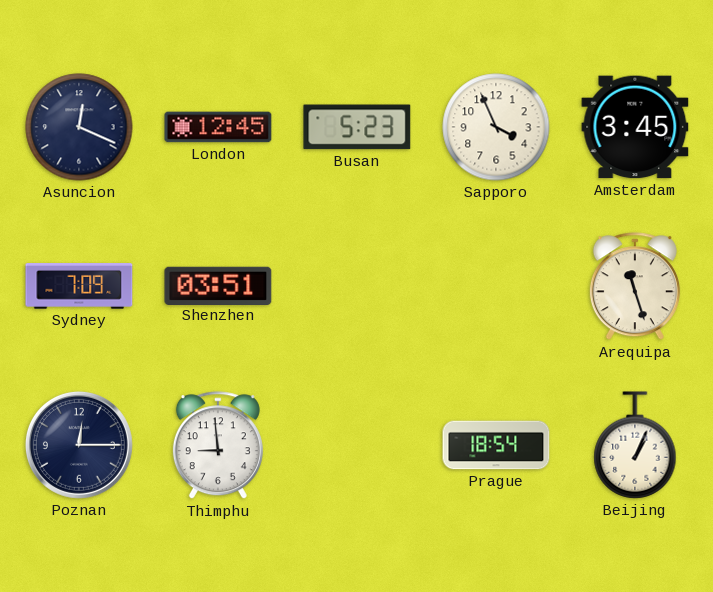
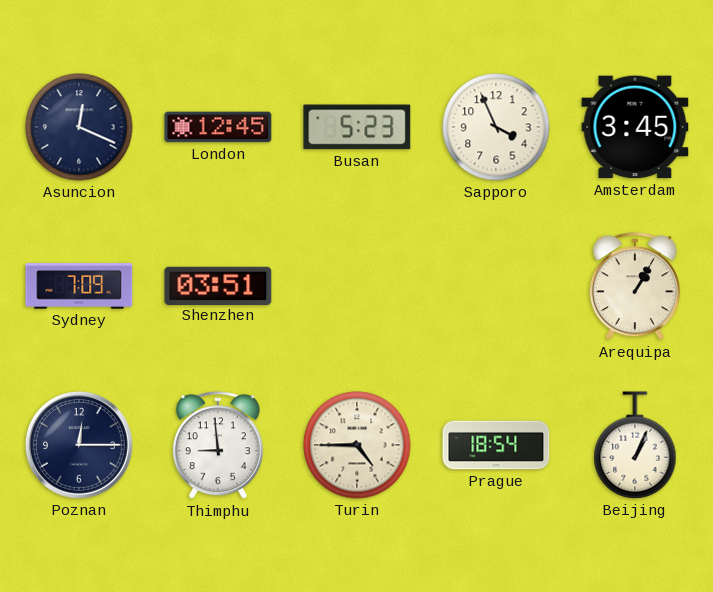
Arequipa: 11:27 -> 1:05 (635, 287)
Turin: none -> 4:45 (357, 445)
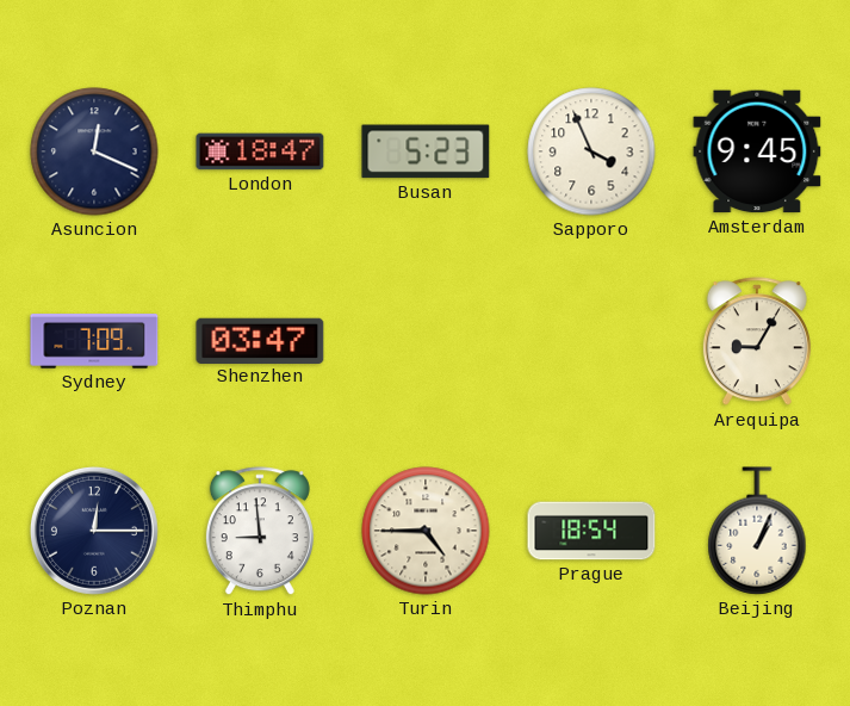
London: 12:45 -> 18:47 (260, 151)
Amsterdam: 3:45 -> 9:45 (757, 151)
Shenzhen: 03:51 -> 03:47 (260, 340)
Arequipa: 1:05 -> 9:05 (757, 342)
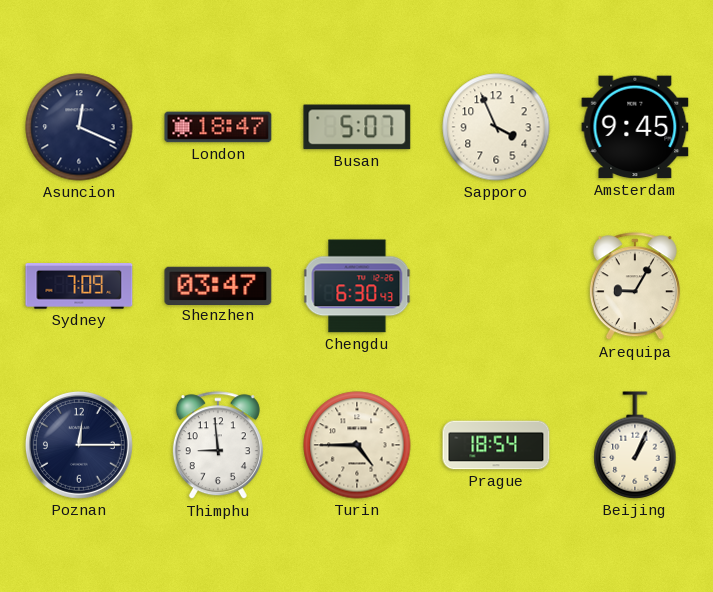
Busan: 5:23 -> 5:07 (357, 127)
Chengdu: none -> 6:30 (357, 286)
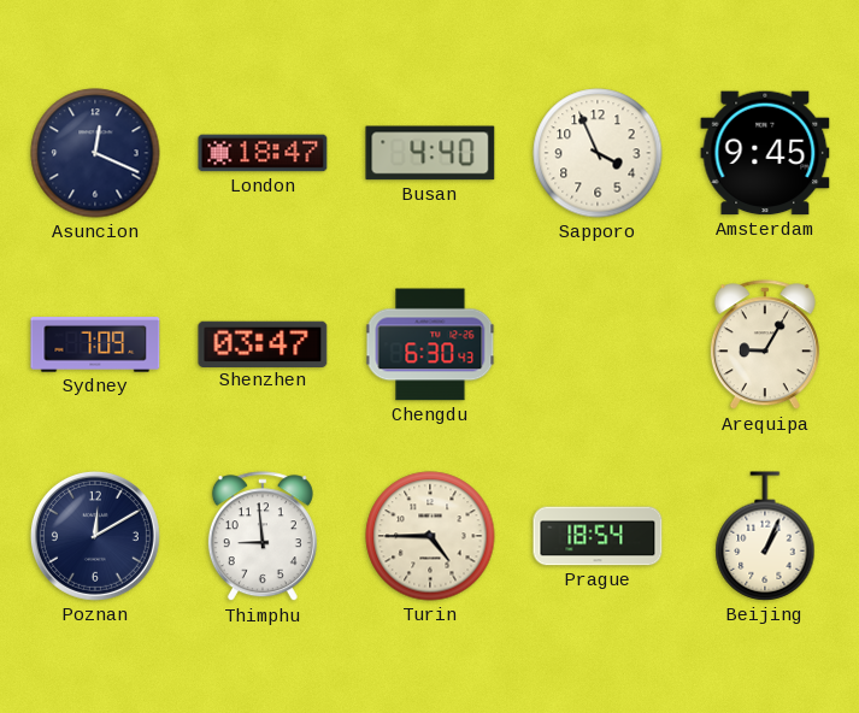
Busan: 5:07 -> 4:40 (430, 153)
Poznan: 12:15 -> 12:10 (95, 536)
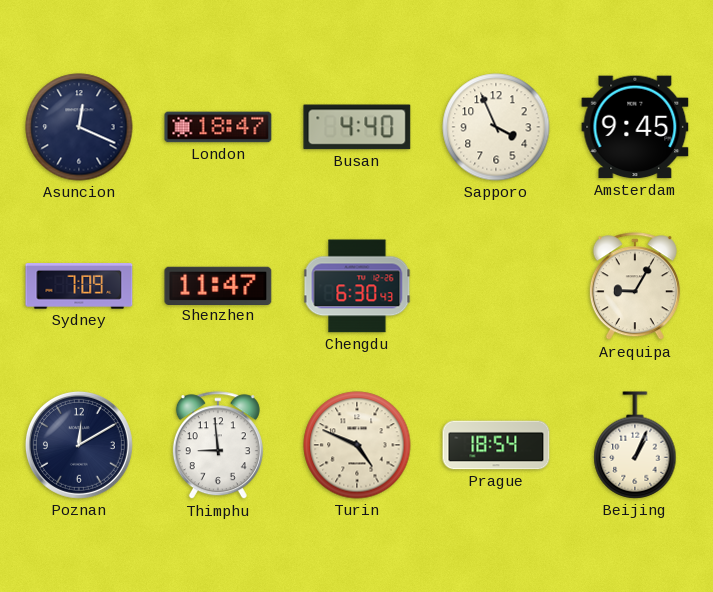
Shenzhen: 03:47 -> 11:47 (218, 285)
Turin: 4:45 -> 4:49 (357, 445)
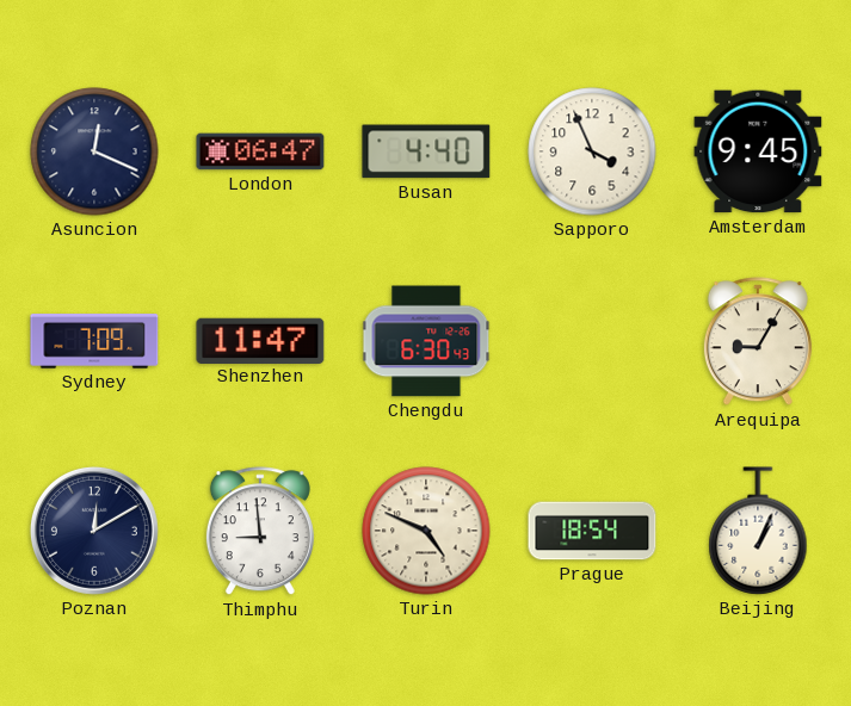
London: 18:47 -> 06:47 (260, 151)
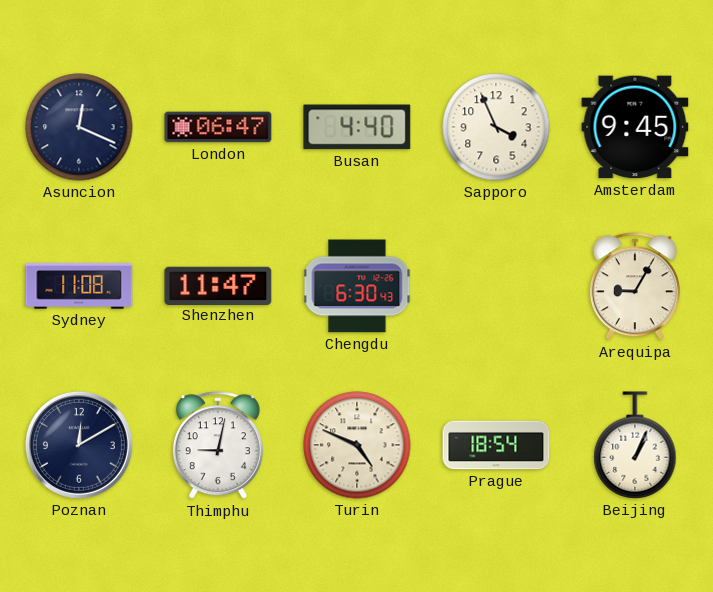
Sydney: 7:09 -> 11:08 (79, 286)
Thimphu: 8:59 -> 9:02 (218, 446)
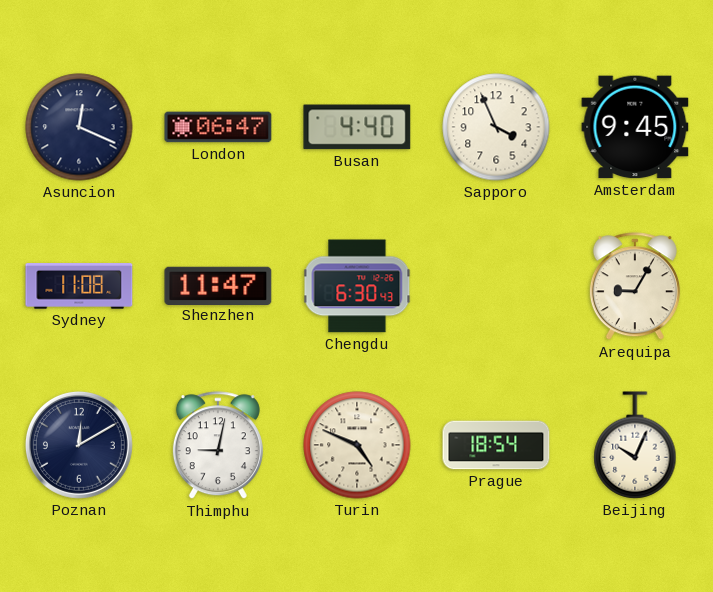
Beijing: 1:04 -> 10:04 (635, 445)
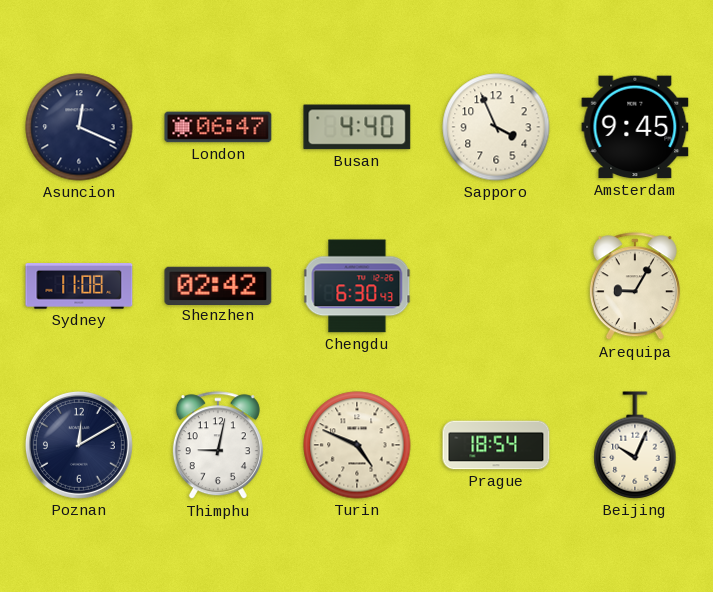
Shenzhen: 11:47 -> 02:42 (218, 285)
